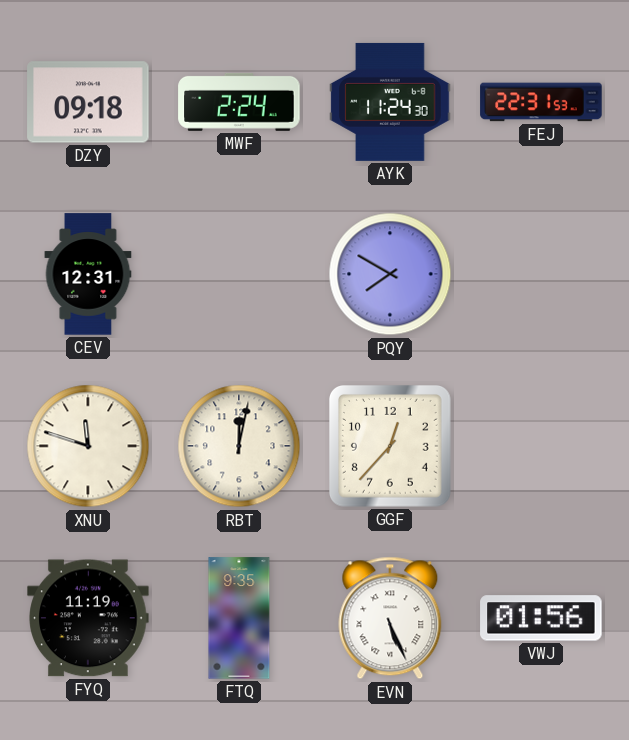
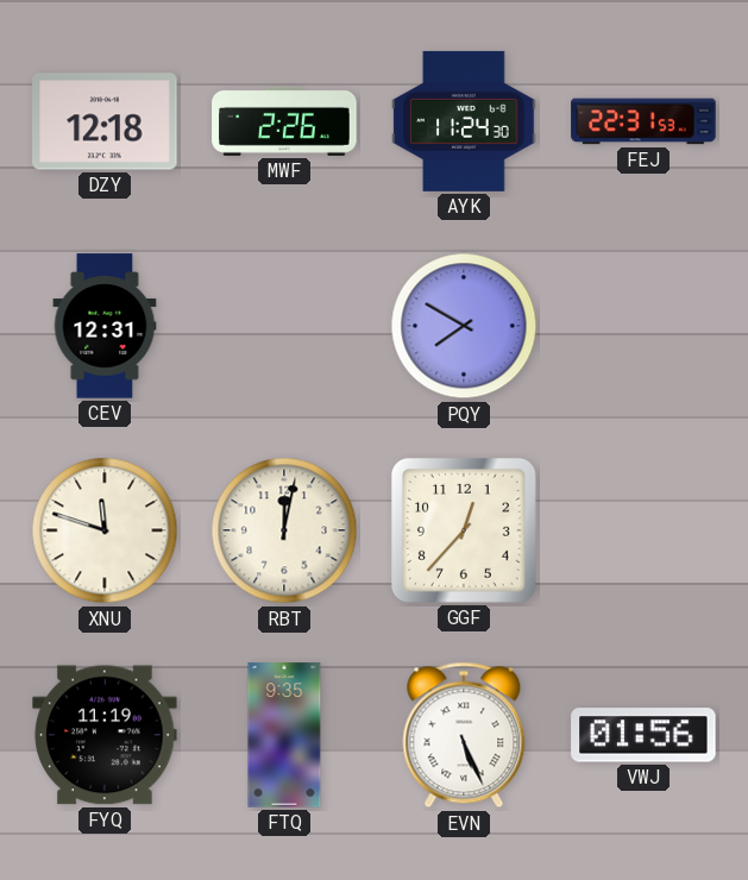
DZY: 09:18 -> 12:18 (105, 121)
MWF: 2:24 -> 2:26 (284, 121)
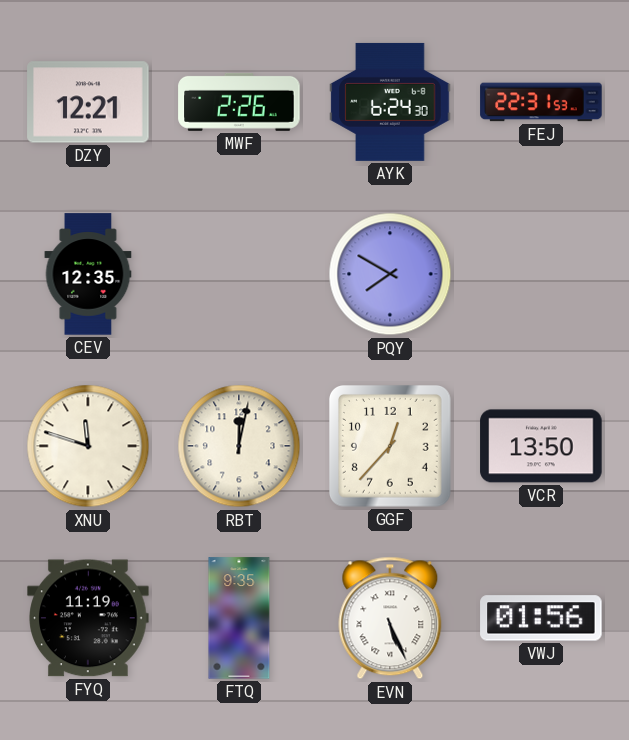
DZY: 12:18 -> 12:21 (88, 102)
AYK: 11:24 -> 6:24 (390, 102)
CEV: 12:31 -> 12:35 (88, 274)
VCR: none -> 13:50 (541, 446)
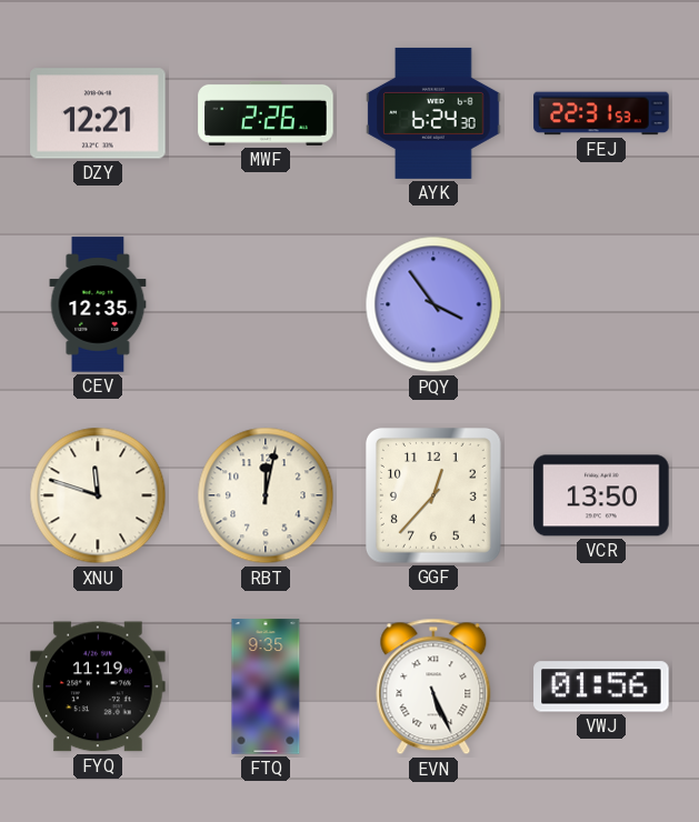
PQY: 7:50 -> 3:54 (433, 304)
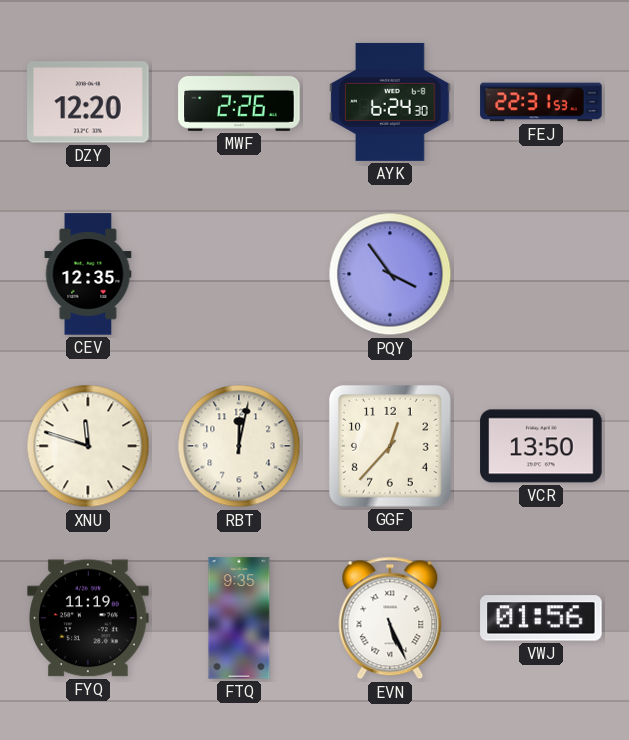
DZY: 12:21 -> 12:20 (88, 102)
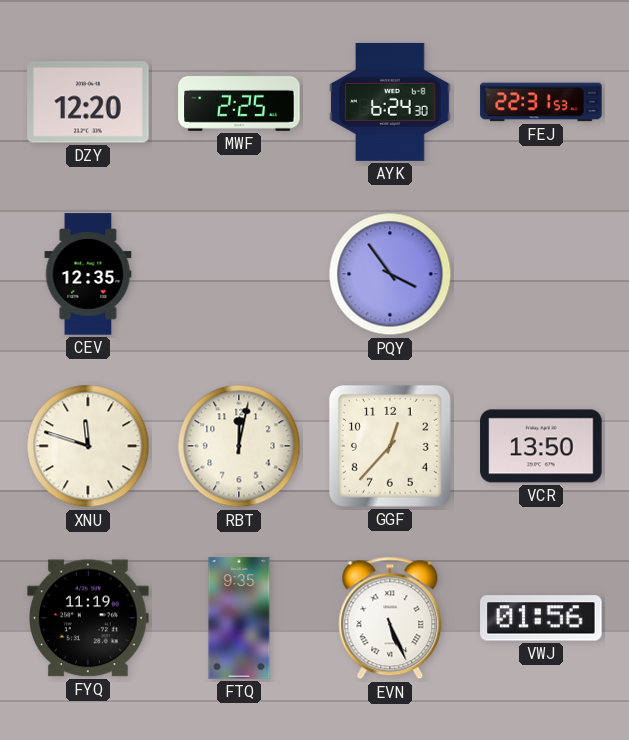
MWF: 2:26 -> 2:25 (239, 102)
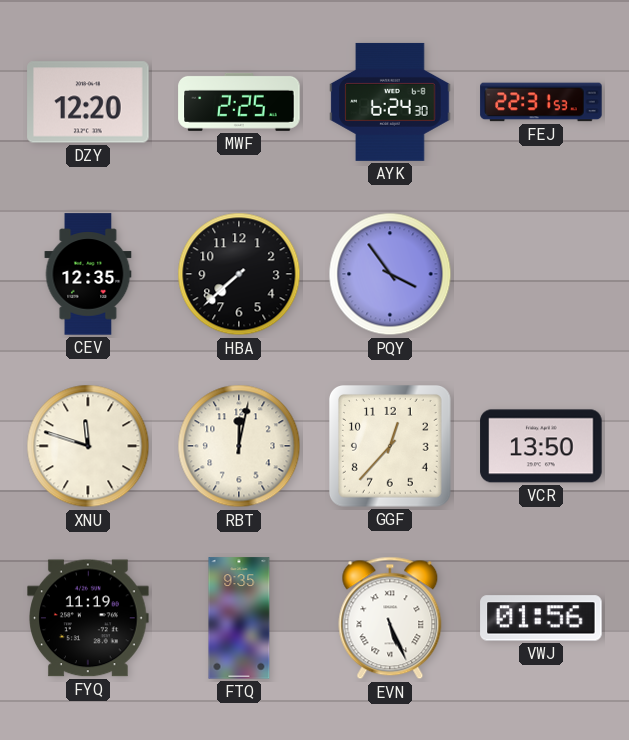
HBA: none -> 7:38 (239, 274)
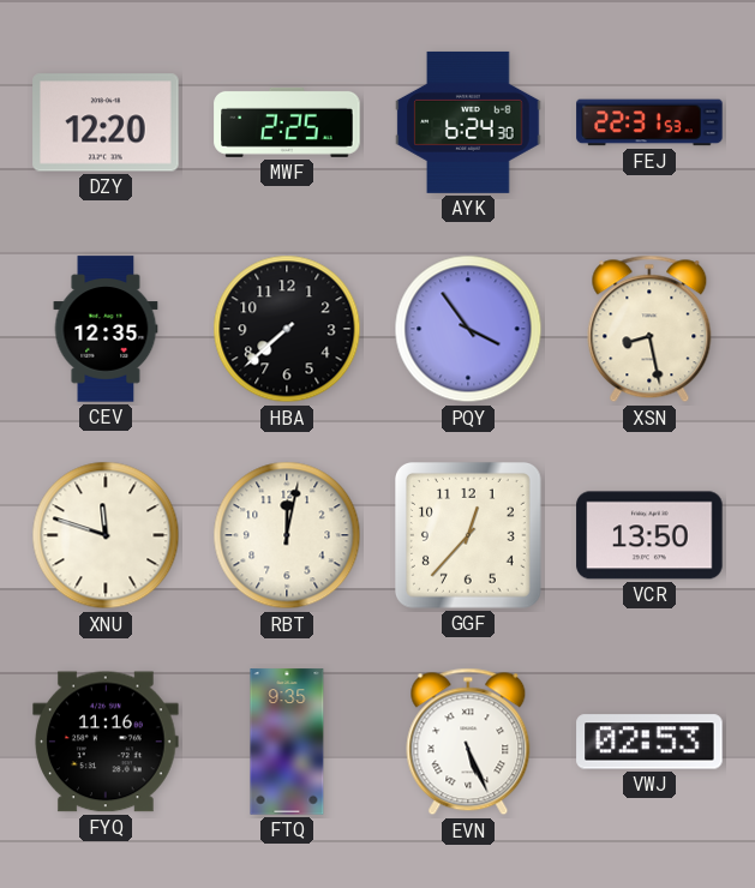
XSN: none -> 8:28 (649, 329)
FYQ: 11:19 -> 11:16 (106, 742)
VWJ: 01:56 -> 02:53 (649, 742)
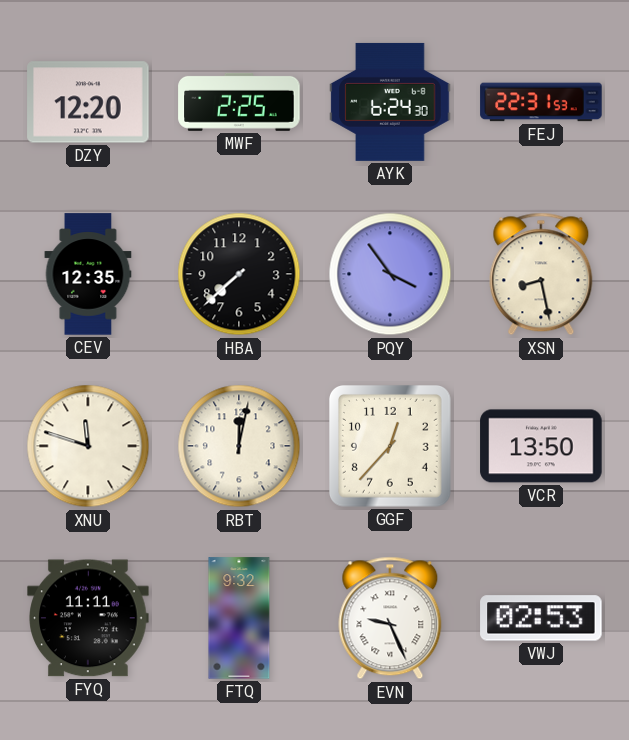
FYQ: 11:16 -> 11:11 (88, 618)
FTQ: 9:35 -> 9:32 (239, 618)
EVN: 5:26 -> 9:26 (390, 618)
